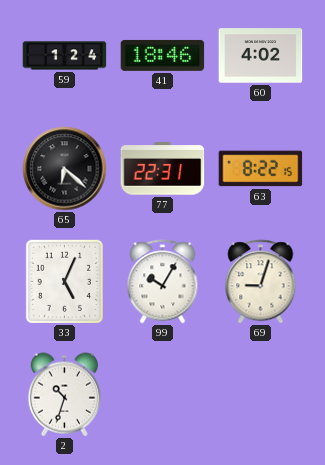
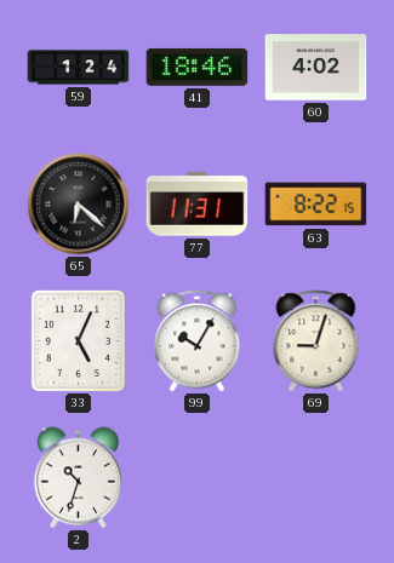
77: 22:31 -> 11:31 (198, 205)
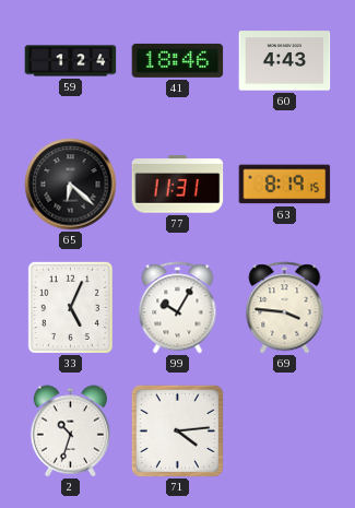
60: 4:02 -> 4:43 (285, 61)
63: 8:22 -> 8:19 (285, 185)
69: 9:03 -> 3:46 (285, 308)
71: none -> 4:14 (177, 430)
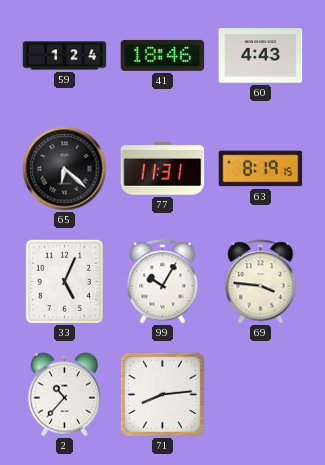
2: 10:33 -> 10:37 (64, 395)
71: 4:14 -> 8:14 (162, 394)
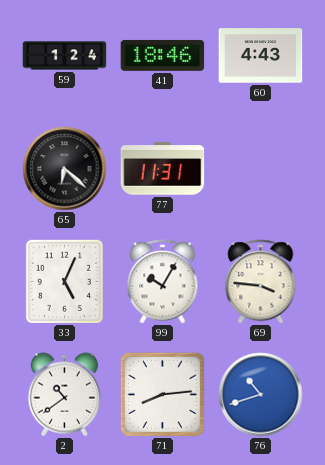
63: 8:19 -> none (261, 169)
2: 10:37 -> 10:39 (64, 395)
76: none -> 10:42 (261, 395)
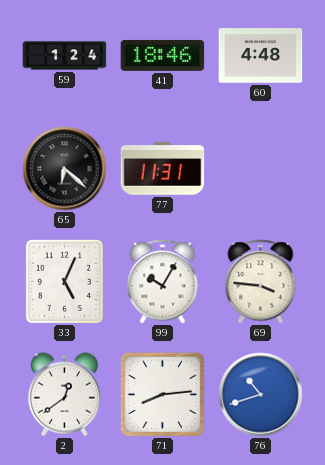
60: 4:43 -> 4:48 (261, 56)
2: 10:39 -> 12:39 (64, 395)
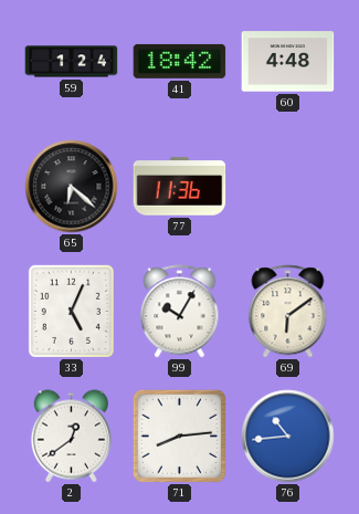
41: 18:46 -> 18:42 (180, 61)
77: 11:31 -> 11:36 (180, 187)
69: 3:46 -> 6:09 (288, 312)
76: 10:42 -> 10:44 (288, 437)
